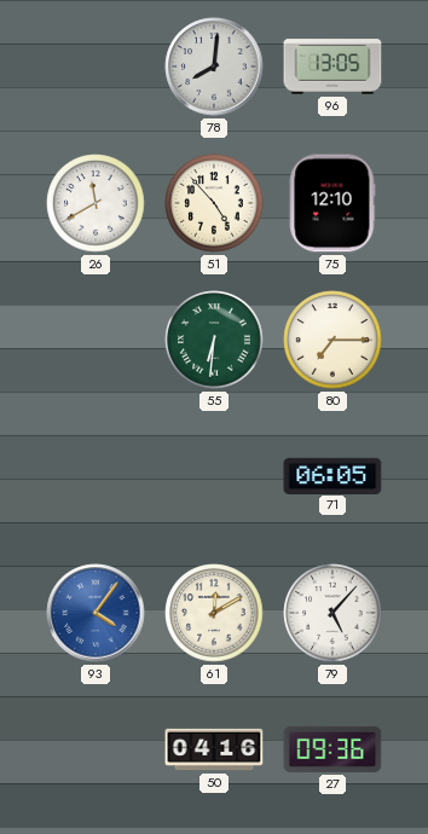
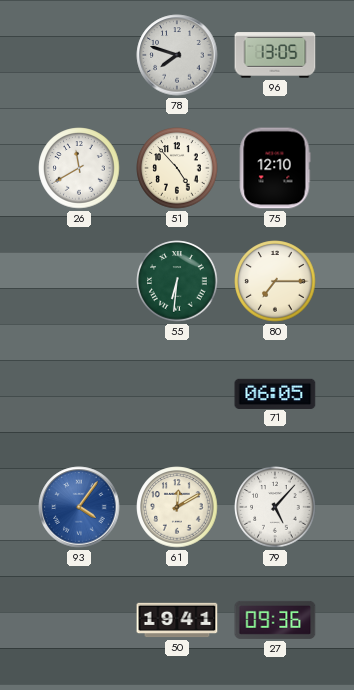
78: 8:01 -> 7:48 (177, 55)
50: 04:16 -> 19:41 (177, 620)
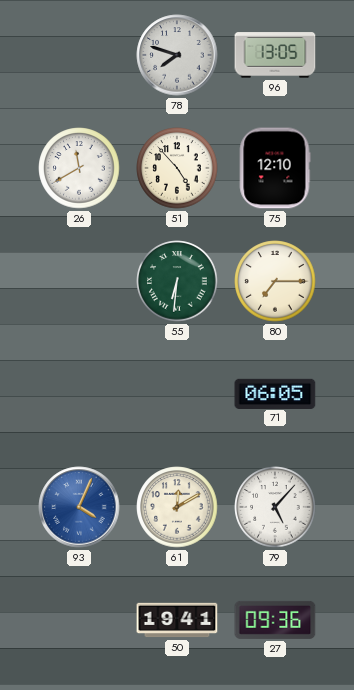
93: 4:06 -> 4:04 (79, 507)
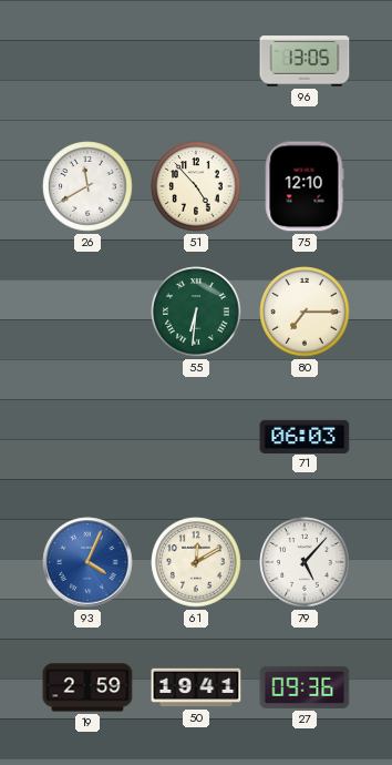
78: 7:48 -> none (177, 55)
71: 06:05 -> 06:03 (305, 436)
19: none -> 2:59 (87, 687)
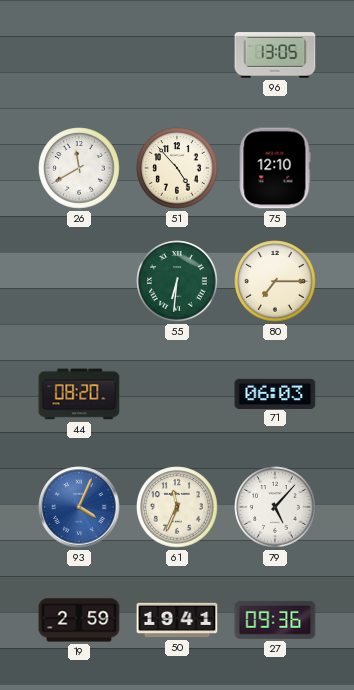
44: none -> 08:20 (79, 394)
61: 12:10 -> 11:34 (177, 507)
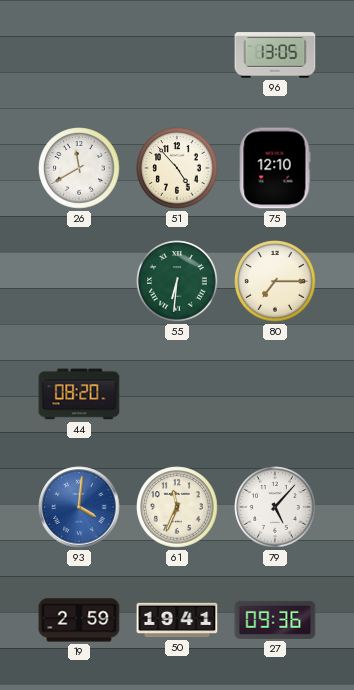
71: 06:03 -> none (275, 393)
93: 4:04 -> 4:01 (79, 507)
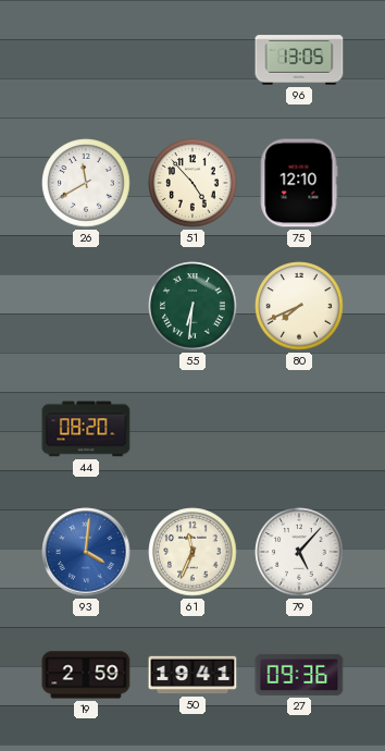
80: 7:15 -> 7:41 (299, 306)
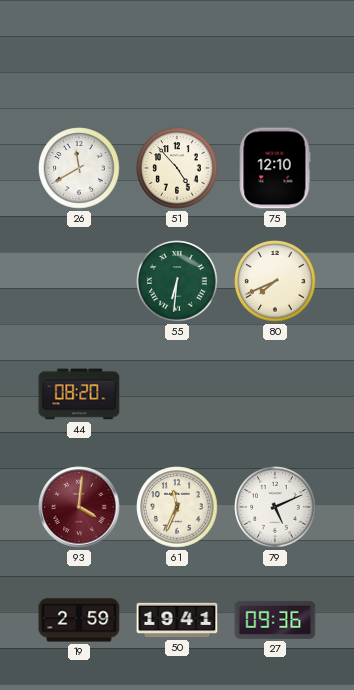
96: 13:05 -> none (299, 60)
93 dial: blue -> burgundy (79, 507)
79: 5:07 -> 5:11 (275, 507)
